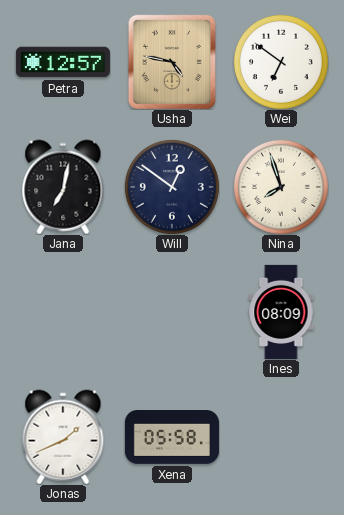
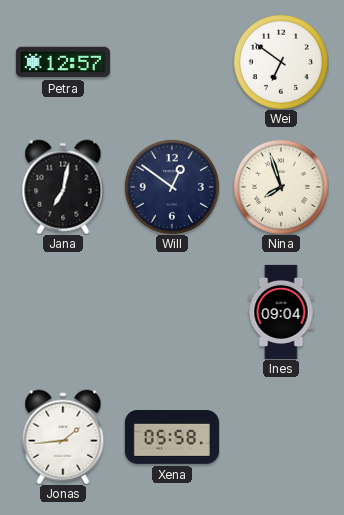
Usha: 4:47 -> none (172, 62)
Ines: 08:09 -> 09:04 (281, 312)
Jonas: 1:41 -> 1:44 (63, 437)
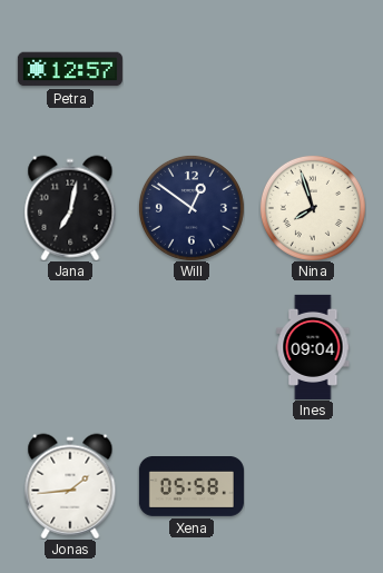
Wei: 6:51 -> none (281, 62)
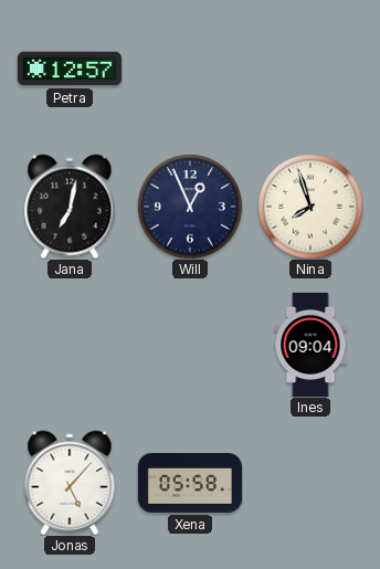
Will: 12:51 -> 12:56 (190, 207)
Jonas: 1:44 -> 5:07 (70, 483)
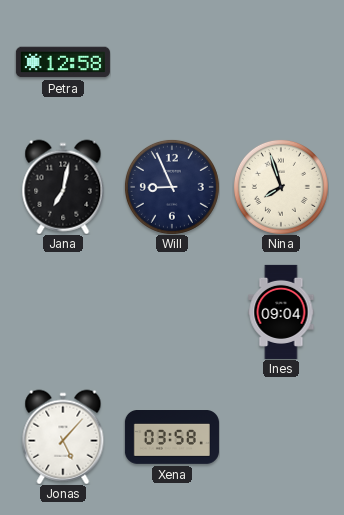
Petra: 12:57 -> 12:58 (63, 62)
Will: 12:56 -> 8:56 (172, 187)
Xena: 05:58 -> 03:58 (172, 438)
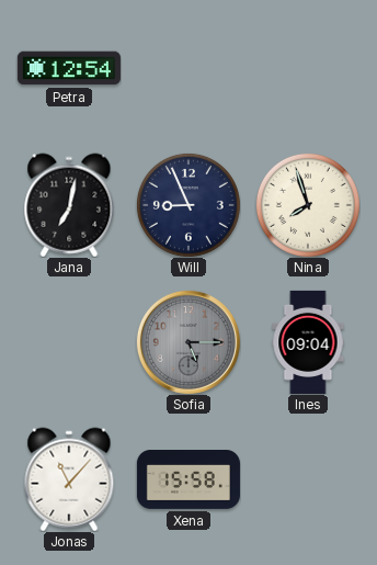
Petra: 12:58 -> 12:54 (69, 68)
Sofia: none -> 5:15 (188, 342)
Jonas: 5:07 -> 11:07 (69, 479)
Xena: 03:58 -> 15:58 (188, 481)
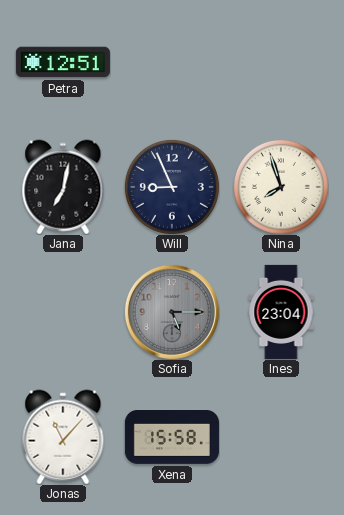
Petra: 12:54 -> 12:51 (63, 62)
Ines: 09:04 -> 23:04 (281, 312)
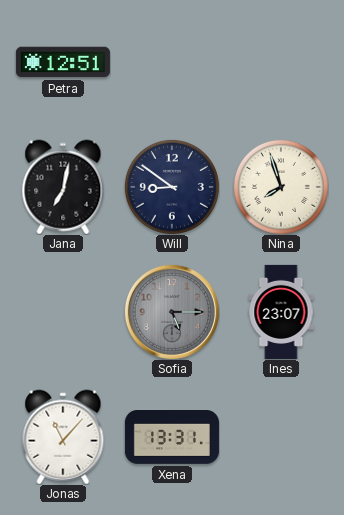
Will: 8:56 -> 8:51 (172, 187)
Ines: 23:04 -> 23:07 (281, 312)
Xena: 15:58 -> 13:31 (172, 438)
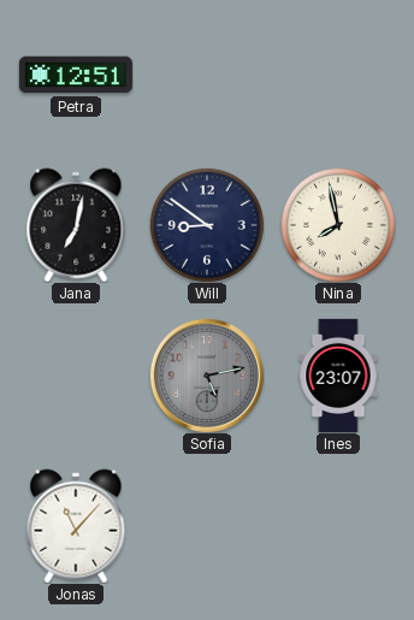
Nina: 7:57 -> 7:58 (338, 225)
Sofia: 5:15 -> 5:13 (207, 376)
Xena: 13:31 -> none (172, 438)
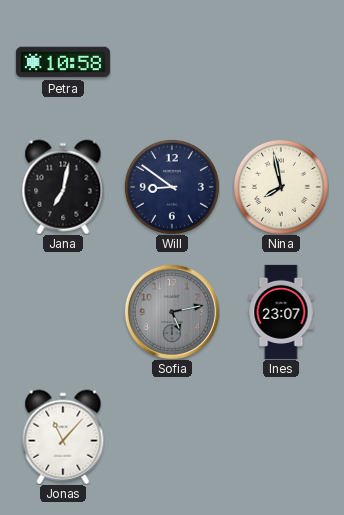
Petra: 12:51 -> 10:58 (63, 62)
